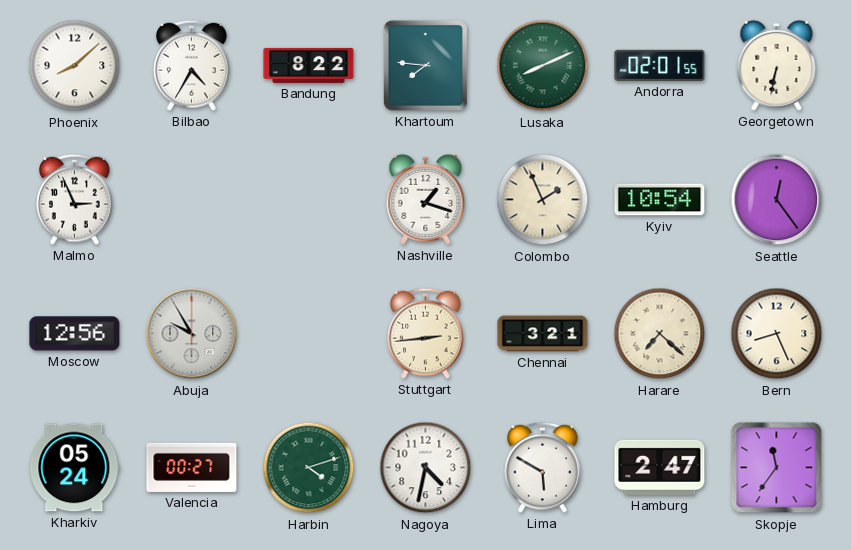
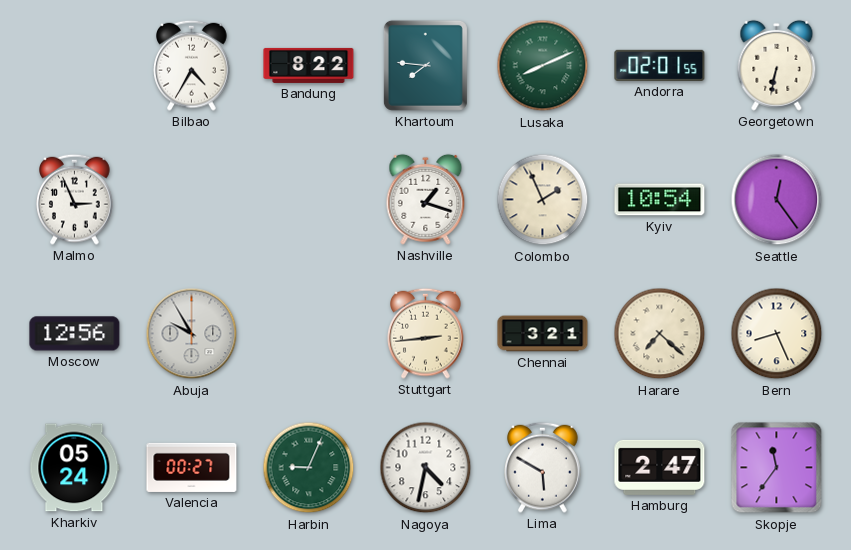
Phoenix: 8:08 -> none (75, 66)
Harbin: 4:12 -> 9:04 (309, 468)
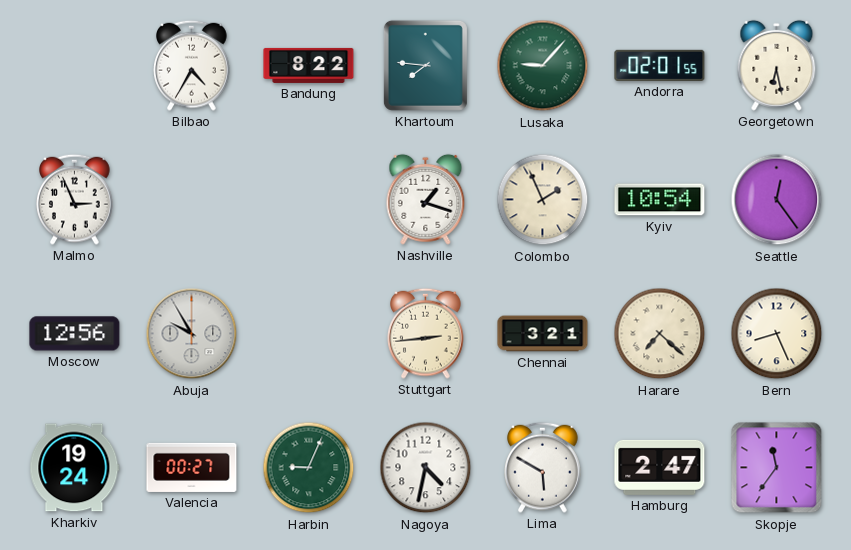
Lusaka: 8:11 -> 9:07 (543, 66)
Georgetown: 6:32 -> 6:28 (777, 65)
Kharkiv: 05:24 -> 19:24 (75, 468)
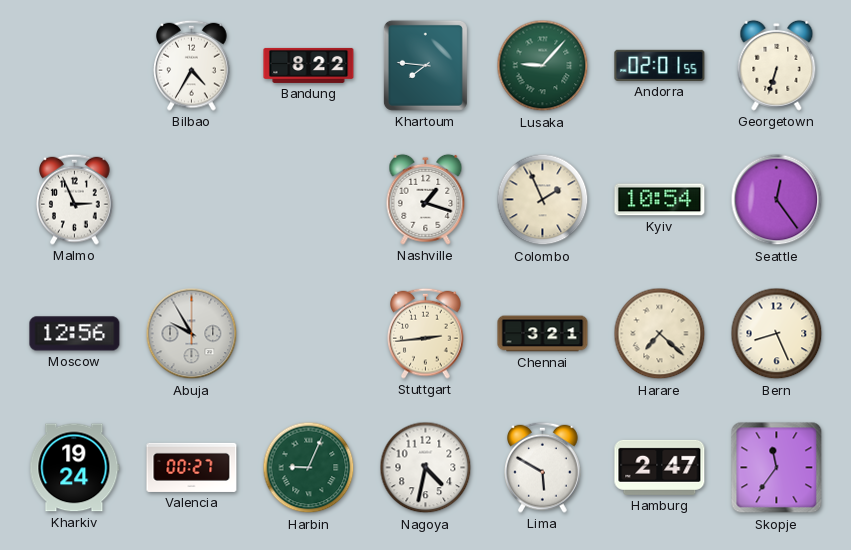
Georgetown: 6:28 -> 6:33 (777, 65)
